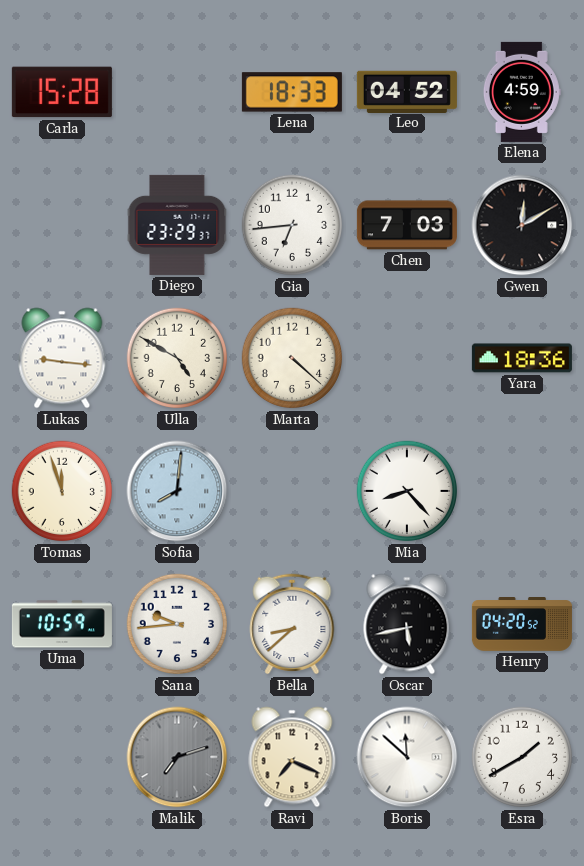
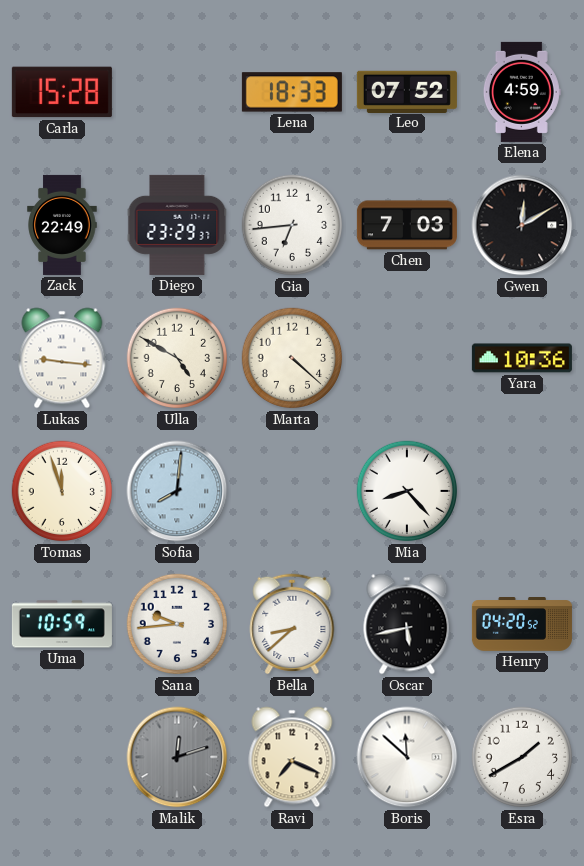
Leo: 04:52 -> 07:52 (407, 91)
Zack: none -> 22:49 (62, 225)
Yara: 18:36 -> 10:36 (522, 358)
Malik: 7:12 -> 12:12 (177, 757)
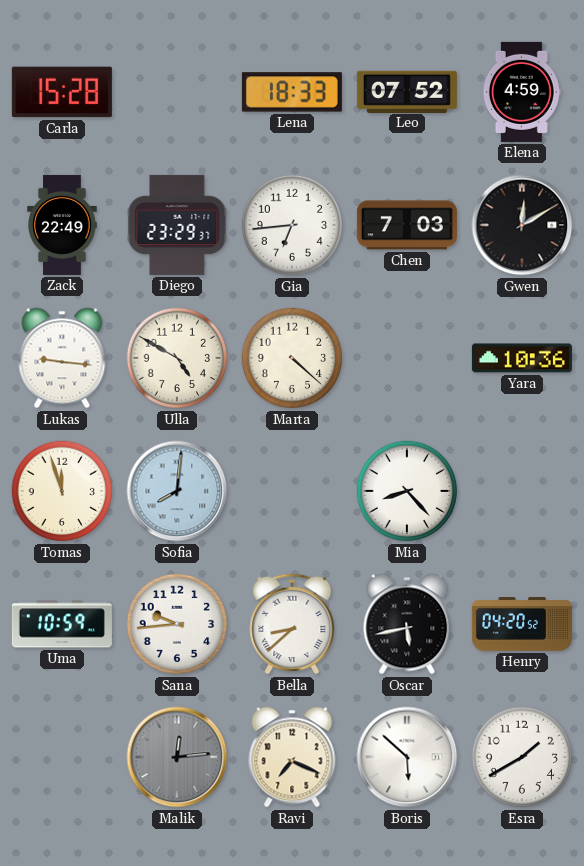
Malik: 12:12 -> 12:14 (177, 757)
Boris: 11:52 -> 5:52 (407, 757)
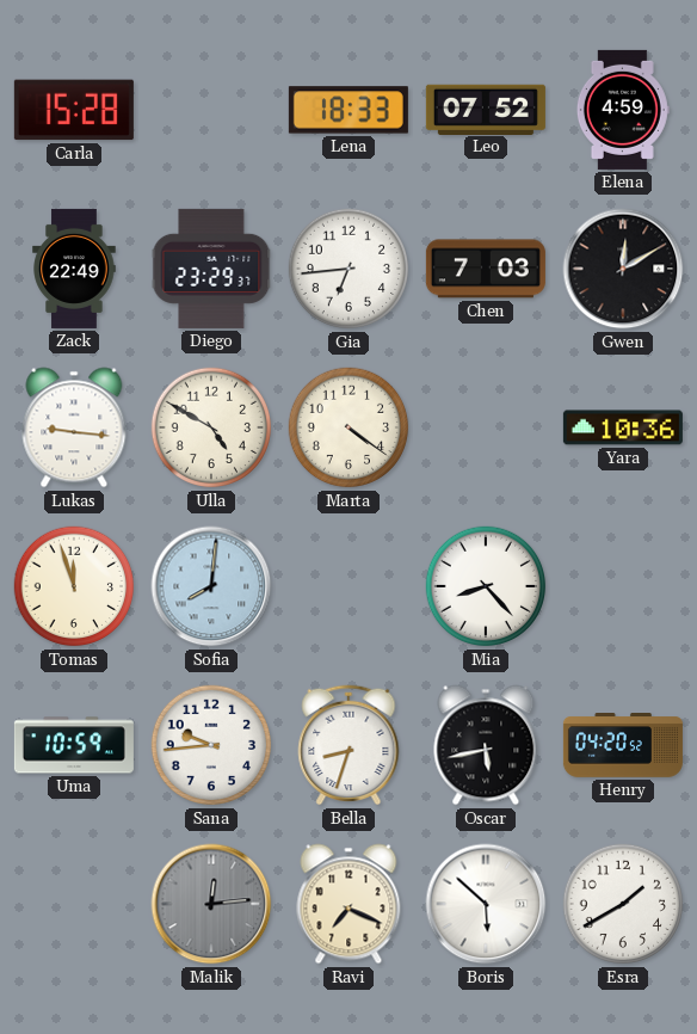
Marta: 4:22 -> 4:21 (348, 427)
Bella: 8:38 -> 8:33 (348, 745)
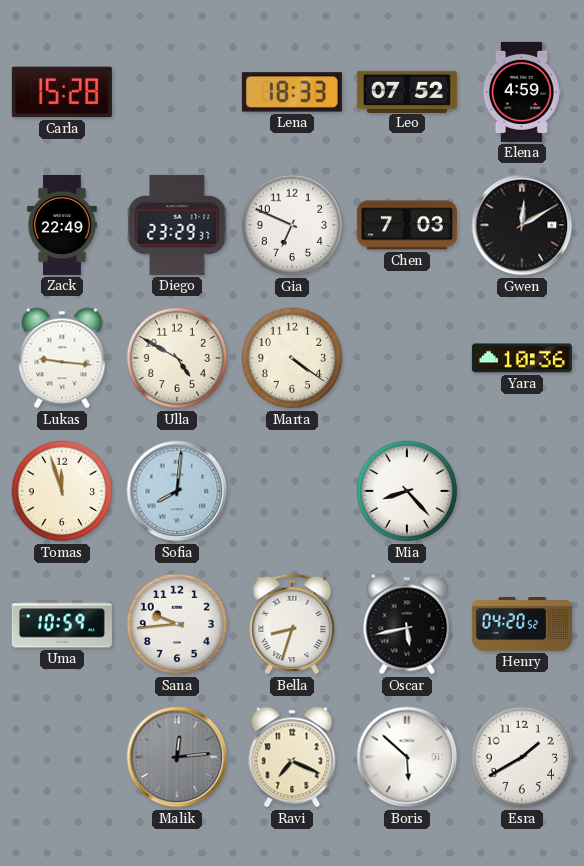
Gia: 6:44 -> 6:49 (292, 225)
